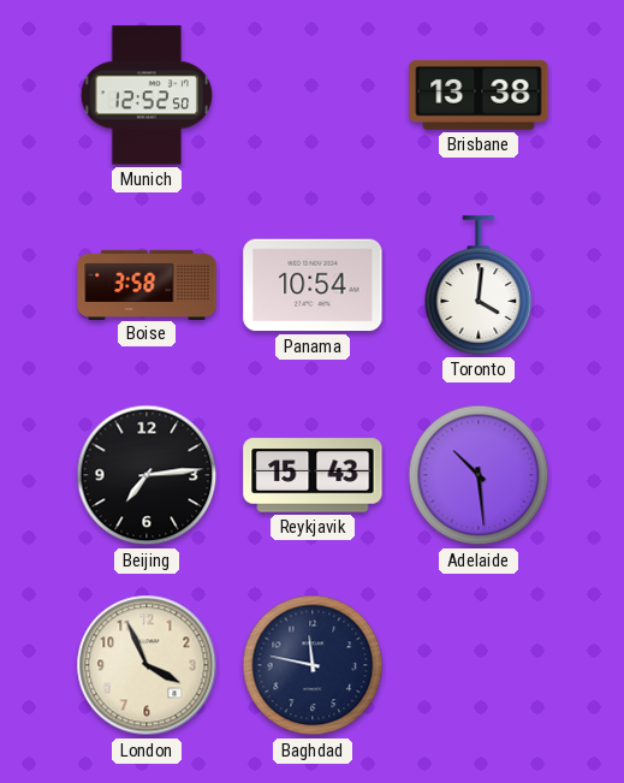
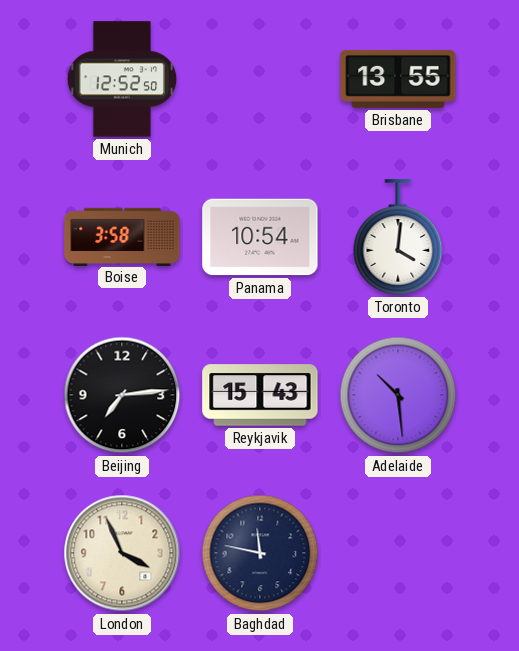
Brisbane: 13:38 -> 13:55 (398, 79)
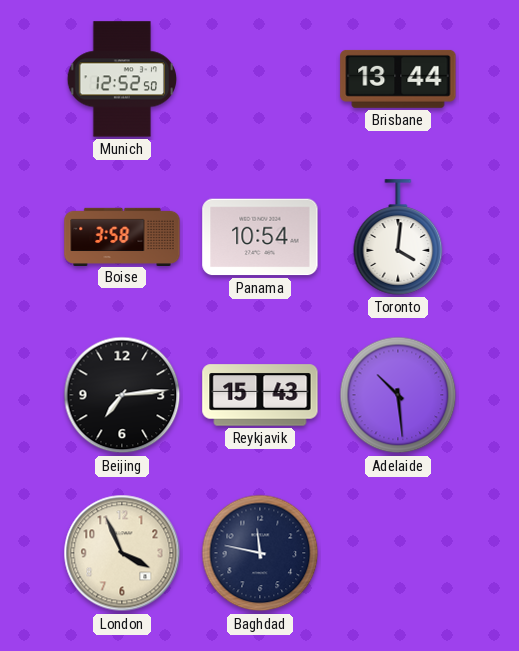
Brisbane: 13:55 -> 13:44 (398, 79)
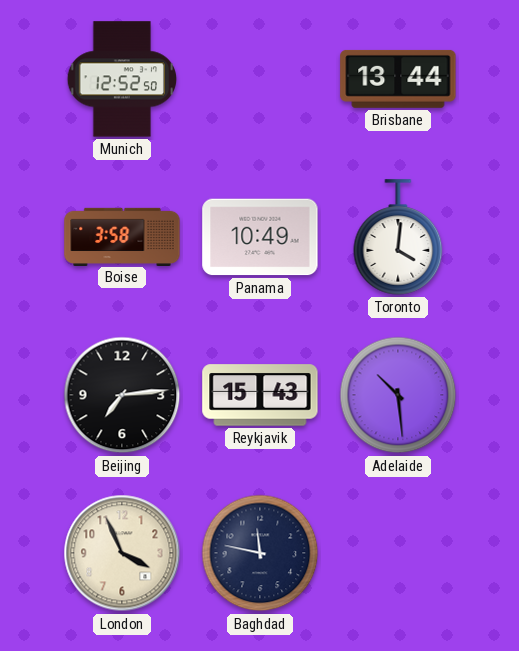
Panama: 10:54 -> 10:49 (260, 237)
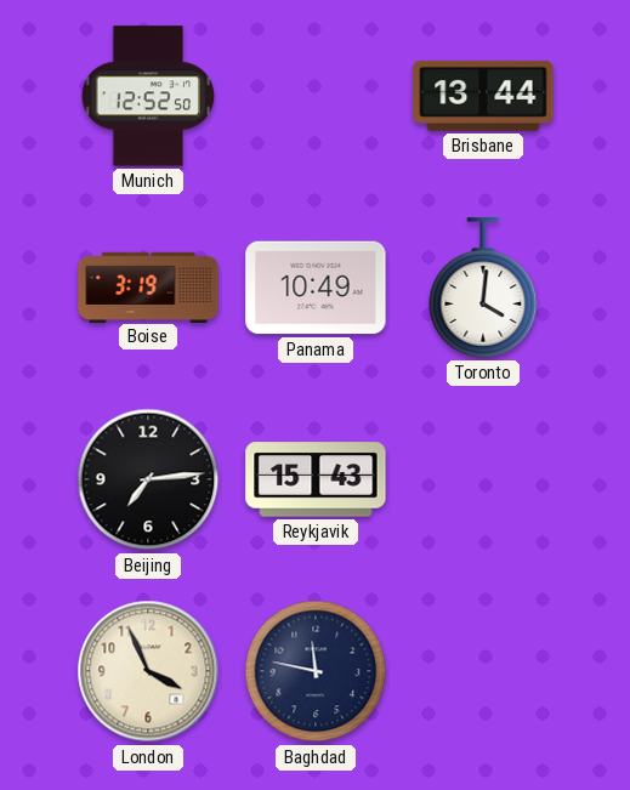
Boise: 3:58 -> 3:19 (148, 286)
Adelaide: 10:29 -> none (398, 395)
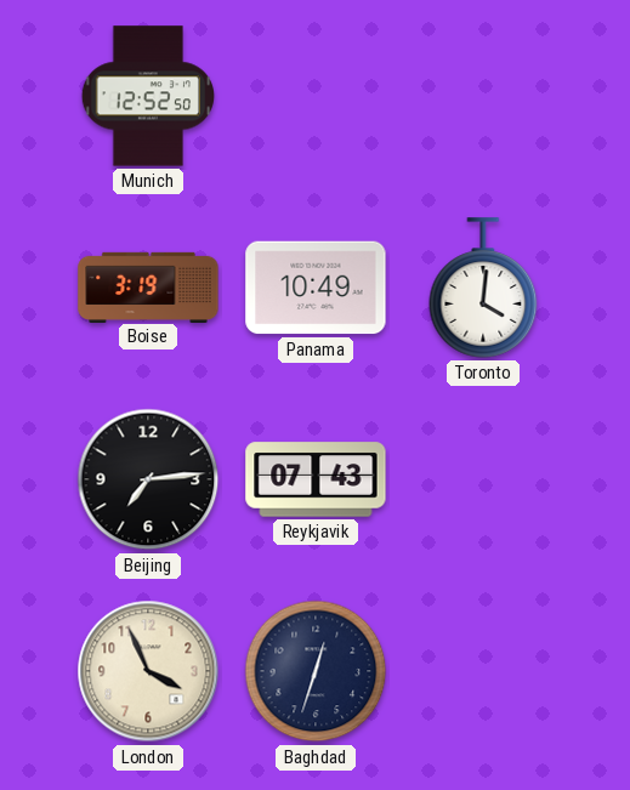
Brisbane: 13:44 -> none (483, 96)
Reykjavik: 15:43 -> 07:43 (316, 479)
Baghdad: 11:47 -> 12:33 (316, 671)
